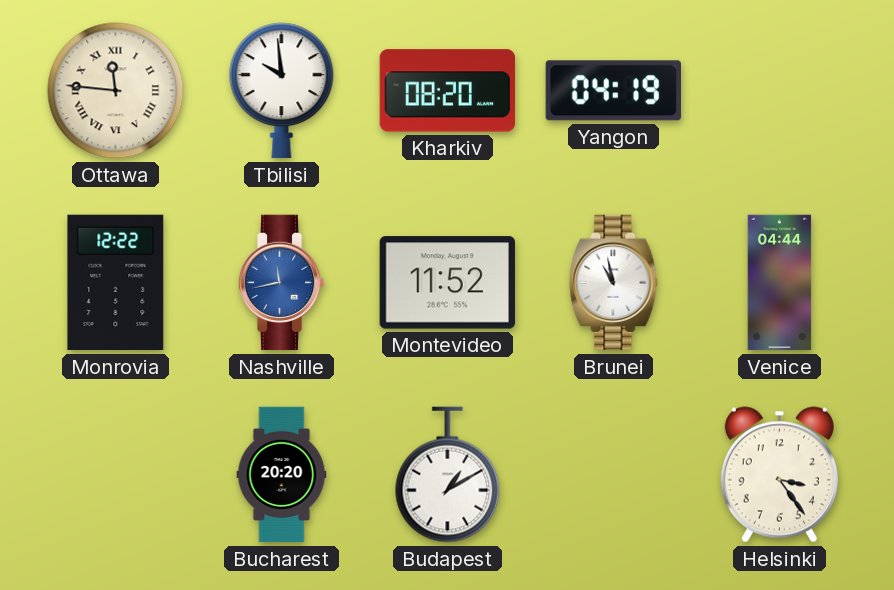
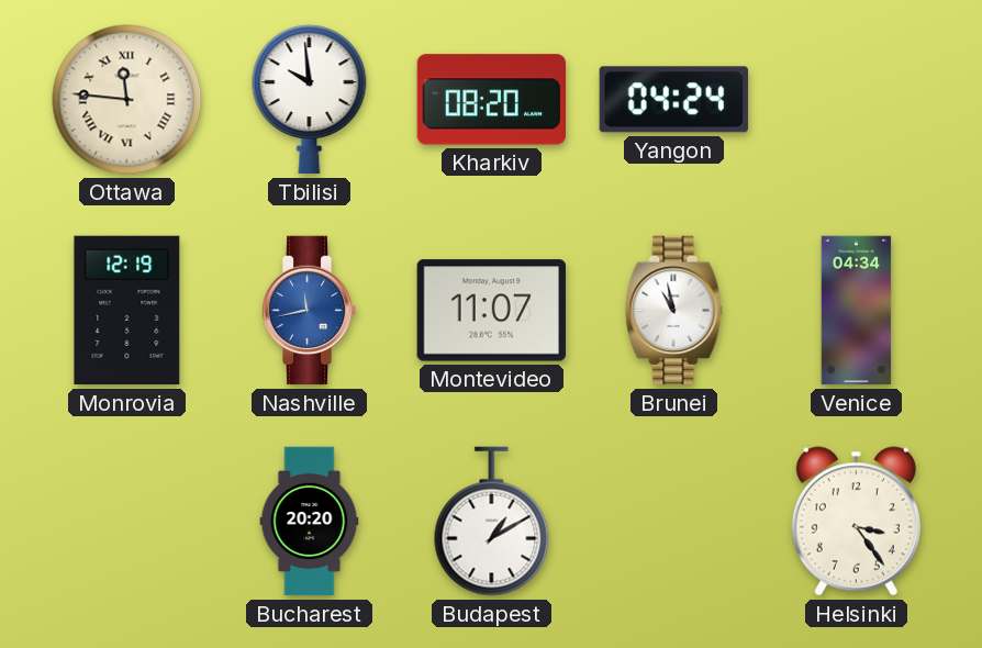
Yangon: 04:19 -> 04:24 (673, 100)
Monrovia: 12:22 -> 12:19 (127, 311)
Montevideo: 11:52 -> 11:07 (491, 311)
Venice: 04:44 -> 04:34 (857, 311)
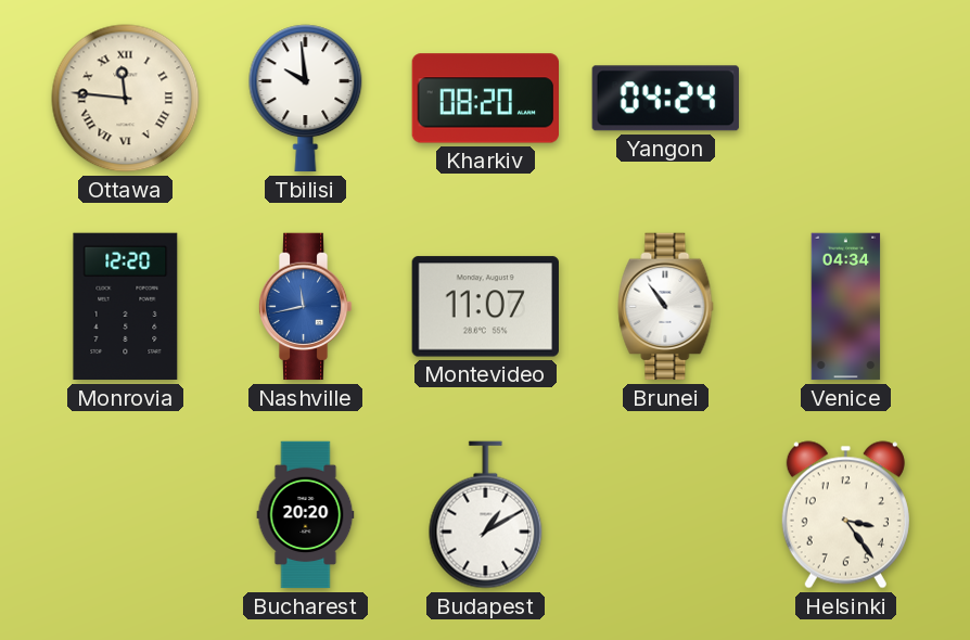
Monrovia: 12:19 -> 12:20 (126, 307)
Brunei: 10:58 -> 10:54 (666, 307)
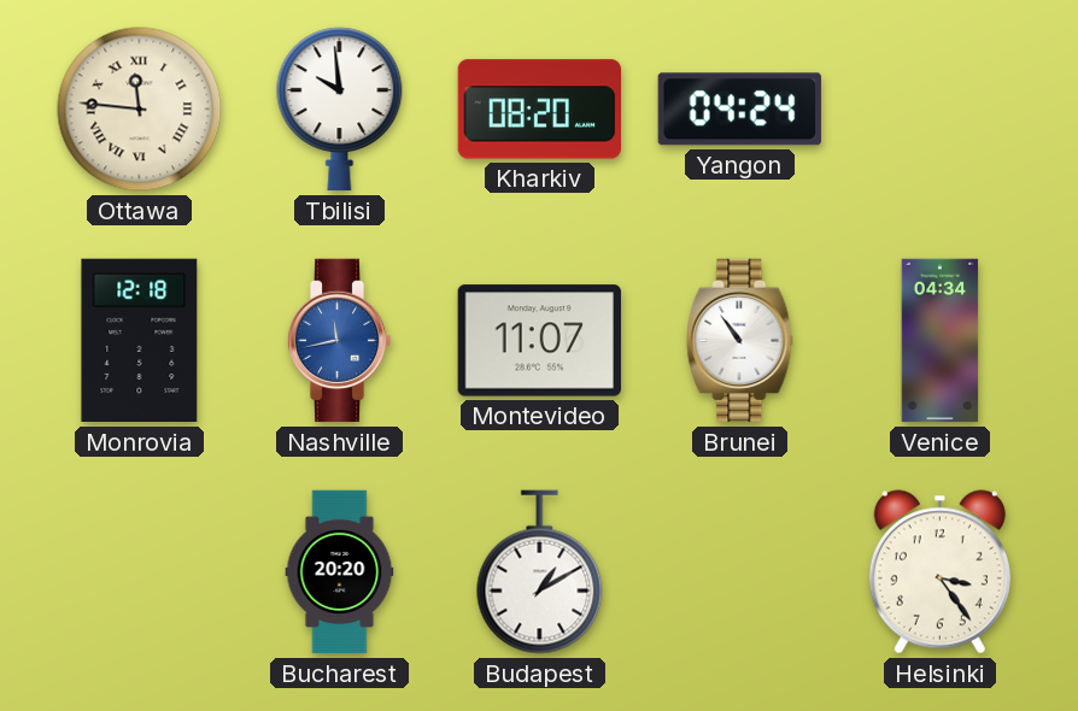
Monrovia: 12:20 -> 12:18 (140, 341)
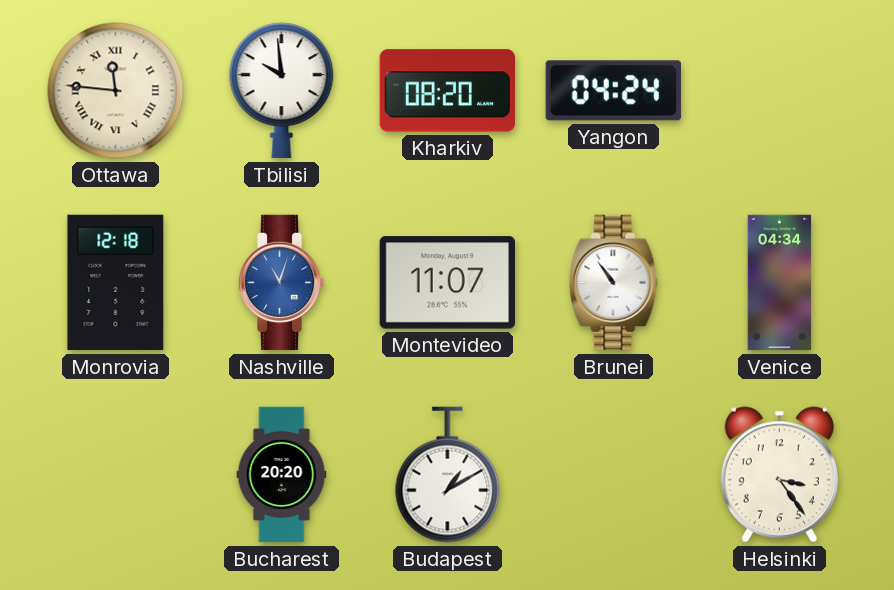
Nashville: 11:43 -> 11:03 (281, 283)
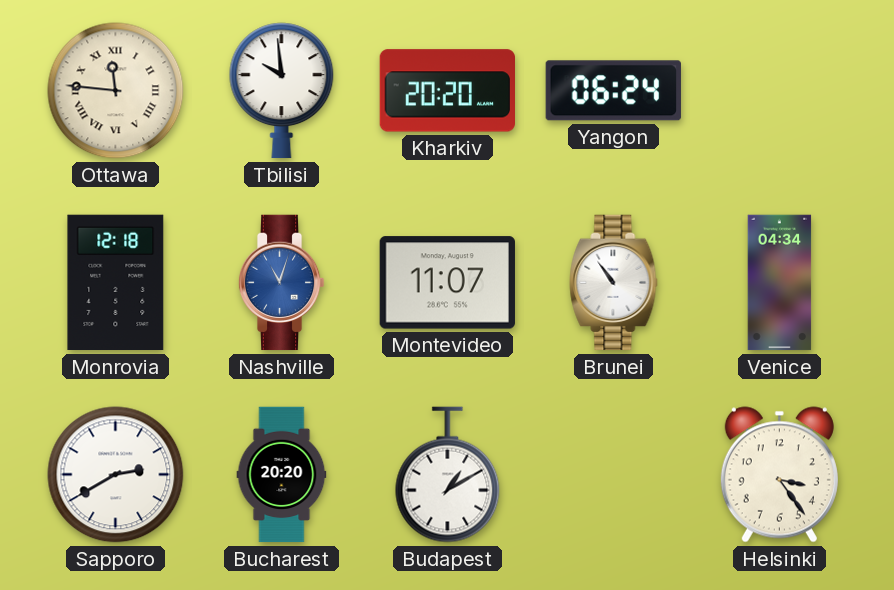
Kharkiv: 08:20 -> 20:20 (448, 91)
Yangon: 04:24 -> 06:24 (613, 91)
Sapporo: none -> 2:40 (116, 475)
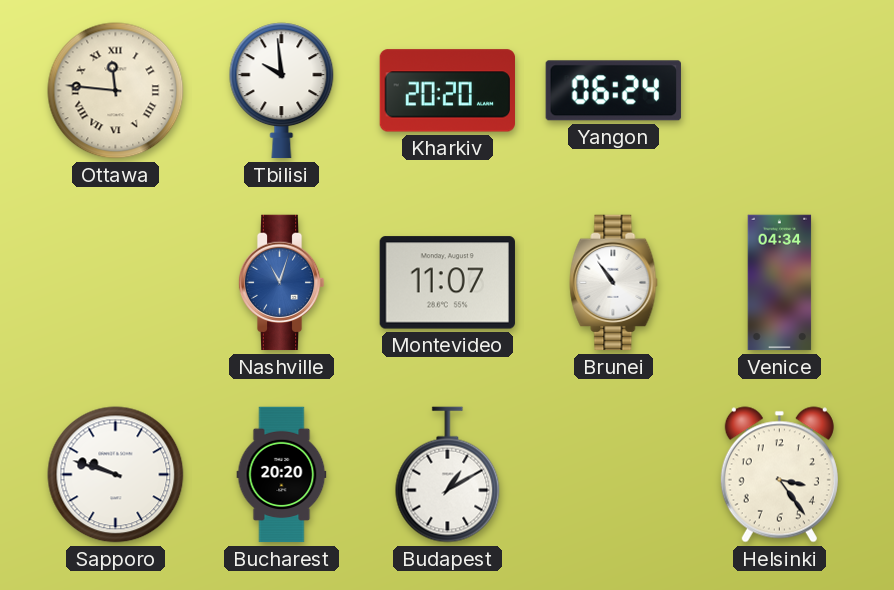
Monrovia: 12:18 -> none (116, 283)
Sapporo: 2:40 -> 9:48 (116, 475)
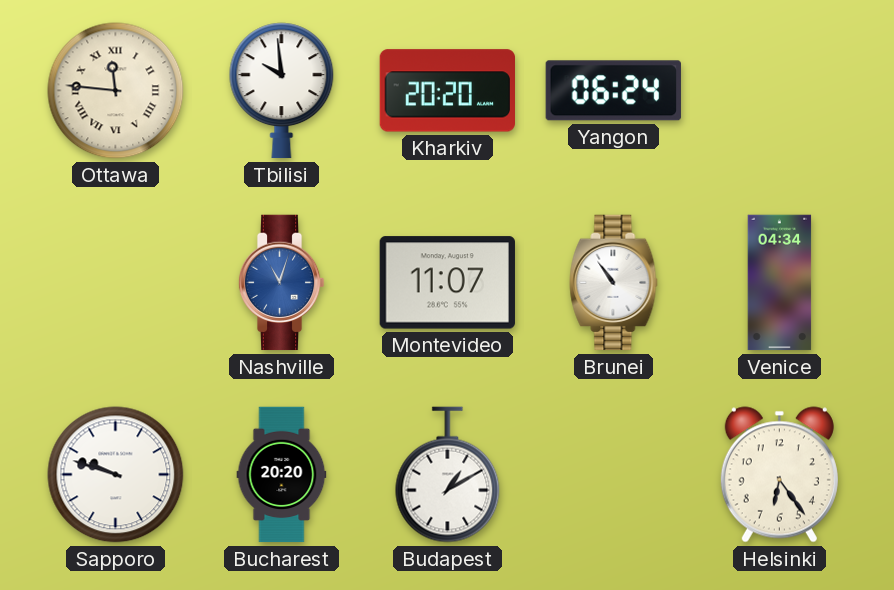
Helsinki: 3:24 -> 6:24 (779, 475)
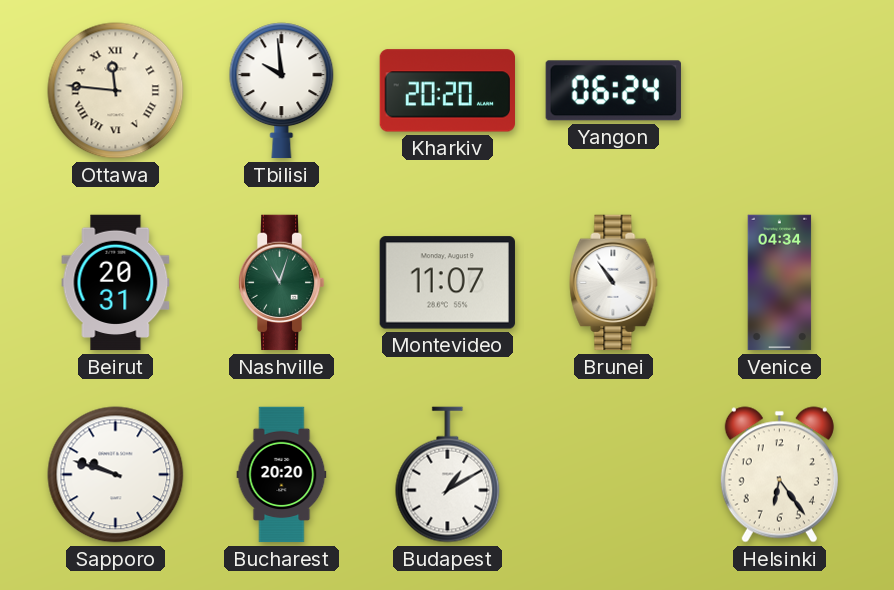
Beirut: none -> 20:31 (116, 283)
Nashville dial: blue -> green (281, 283)
